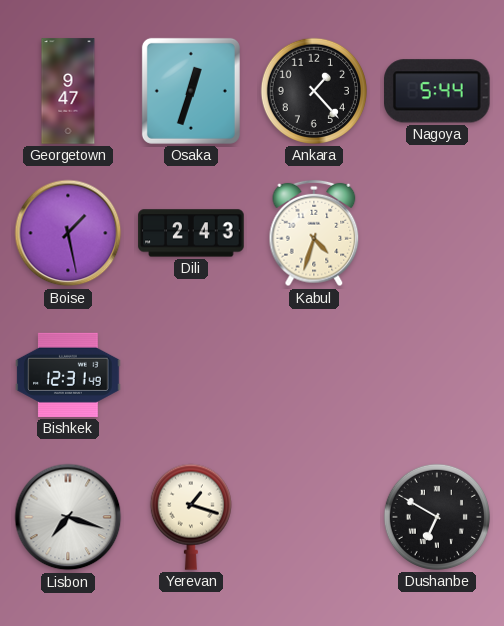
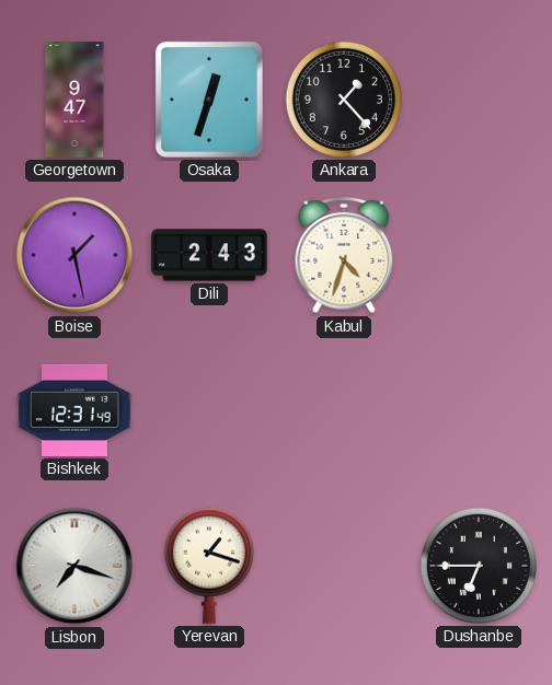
Nagoya: 5:44 -> none (438, 91)
Dushanbe: 6:50 -> 6:45 (479, 566)
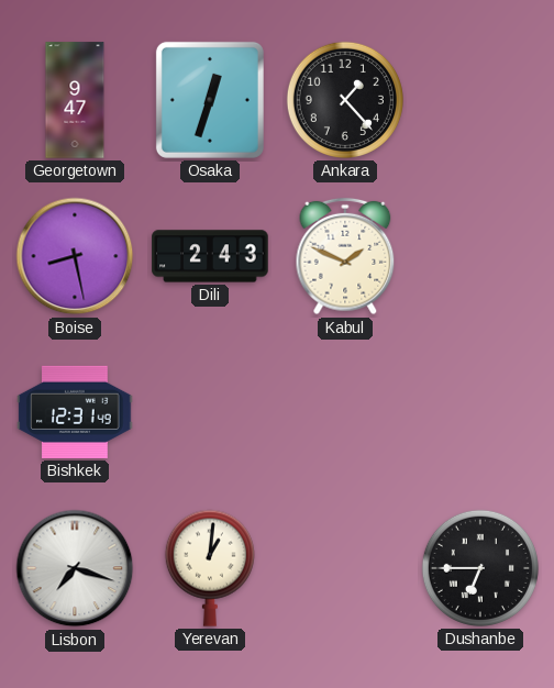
Boise: 1:28 -> 8:28 (75, 256)
Kabul: 4:33 -> 1:49 (345, 256)
Yerevan: 1:18 -> 1:01 (210, 568)
